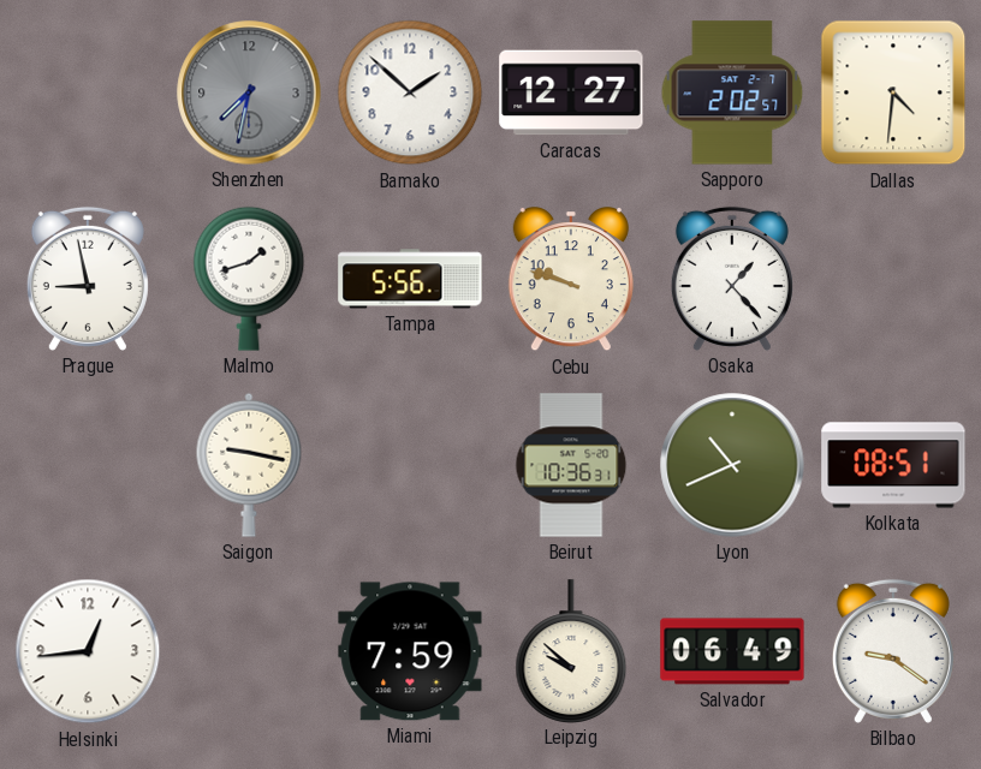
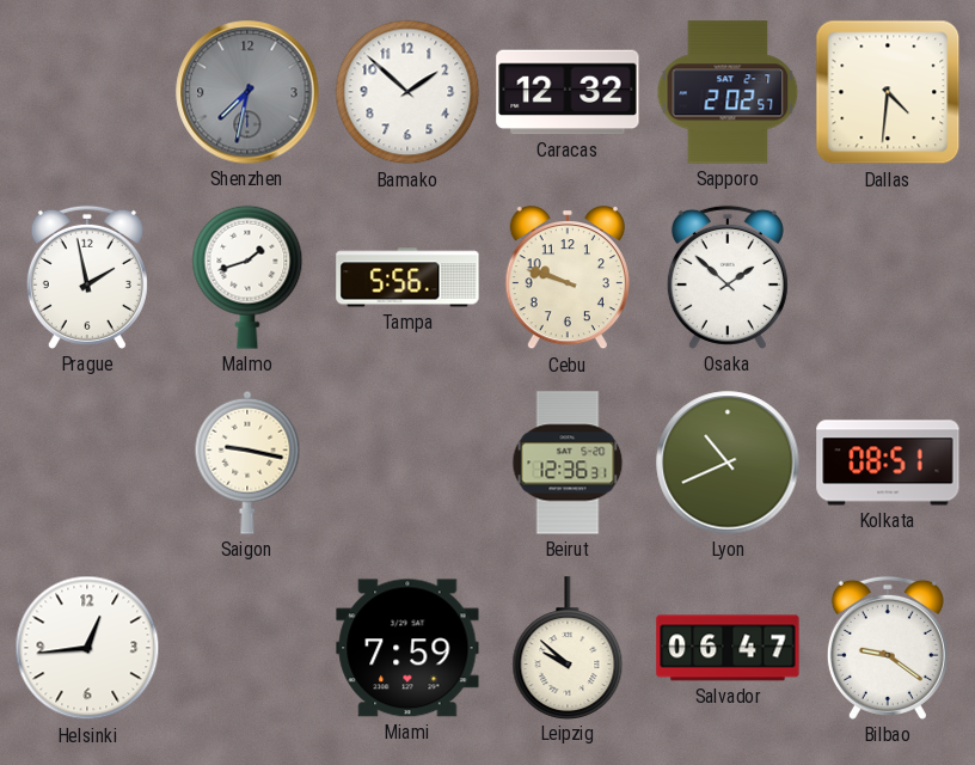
Caracas: 12:27 -> 12:32 (568, 92)
Prague: 8:58 -> 1:58 (87, 277)
Osaka: 1:23 -> 1:52 (728, 277)
Beirut: 10:36 -> 12:36 (568, 463)
Salvador: 06:49 -> 06:47 (728, 648)
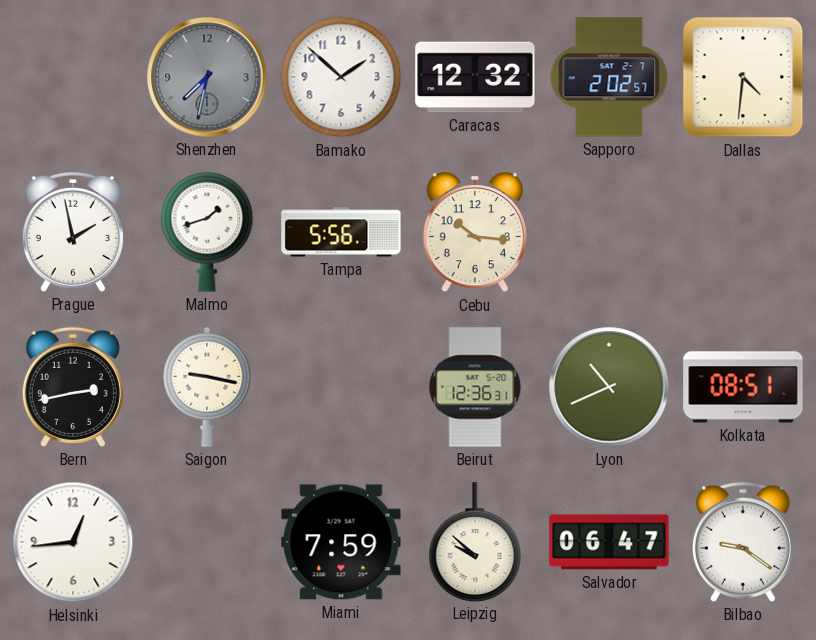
Cebu: 9:48 -> 10:16 (475, 233)
Osaka: 1:52 -> none (728, 277)
Bern: none -> 2:43 (73, 387)
